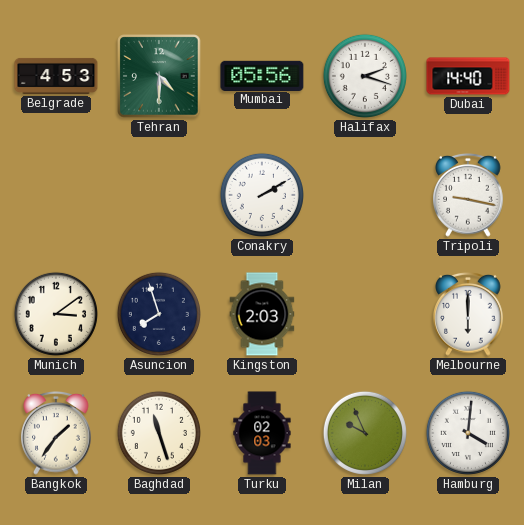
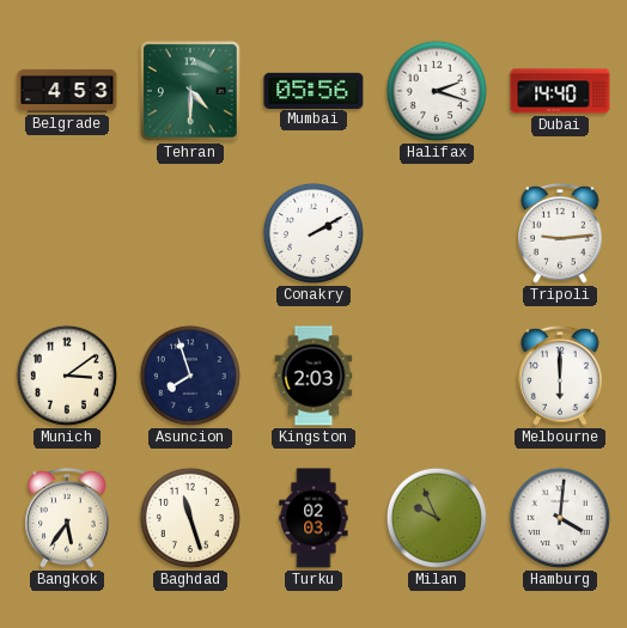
Tripoli: 9:17 -> 9:14 (560, 233)
Bangkok: 1:36 -> 5:36 (67, 518)
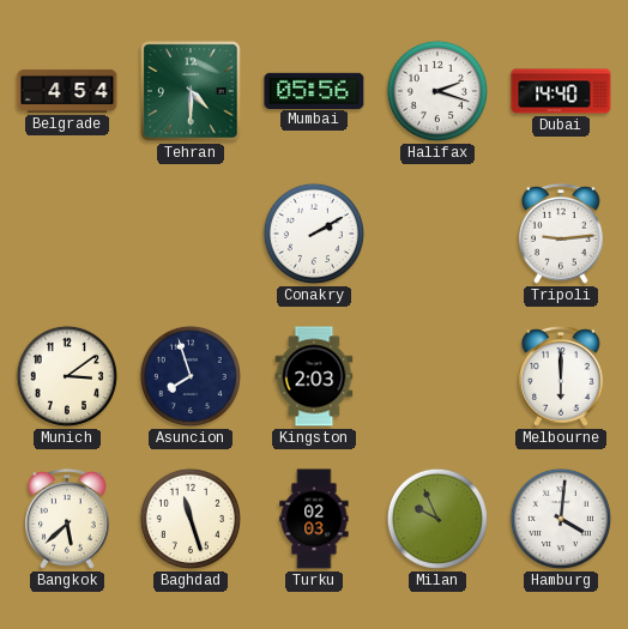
Belgrade: 4:53 -> 4:54 (67, 91)
Bangkok: 5:36 -> 5:38 (67, 519)
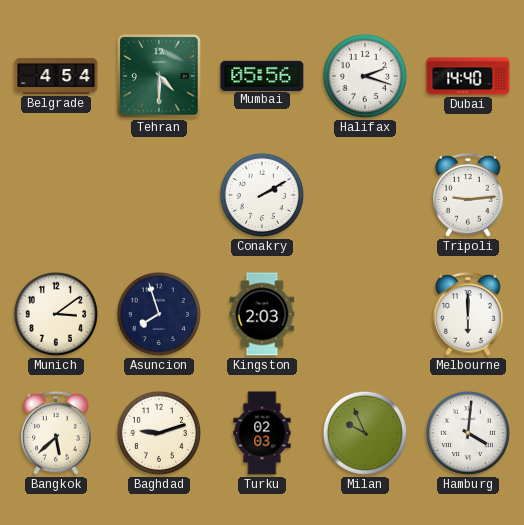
Baghdad: 11:27 -> 9:12 (159, 433)
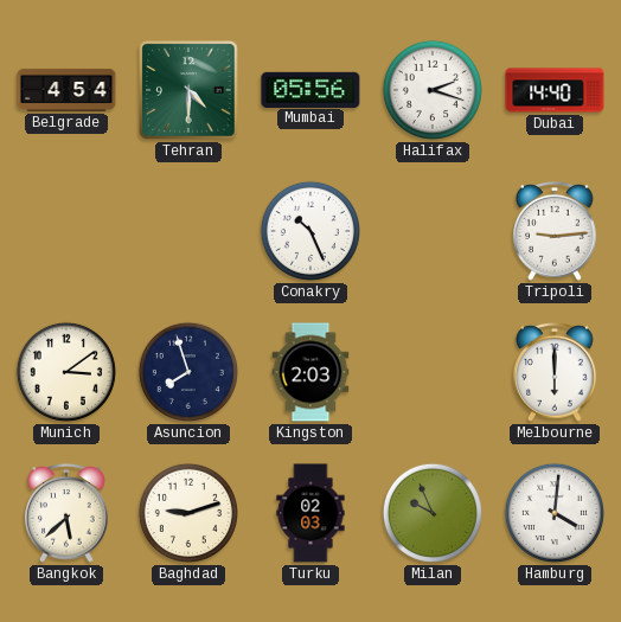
Conakry: 2:10 -> 10:26 (310, 231)
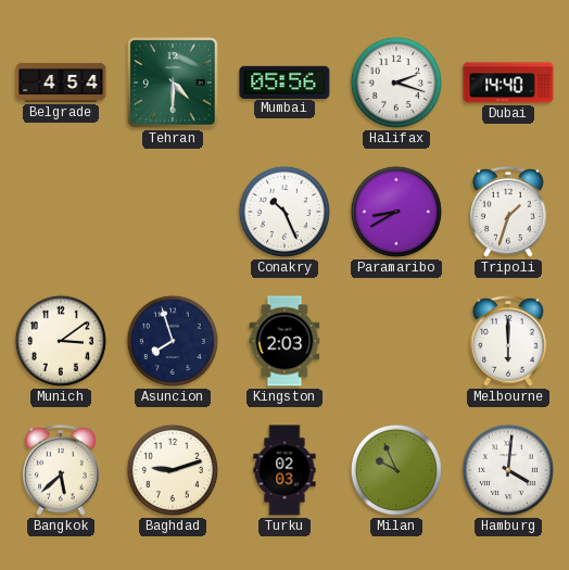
Paramaribo: none -> 8:40 (396, 212)
Tripoli: 9:14 -> 1:33 (508, 212)
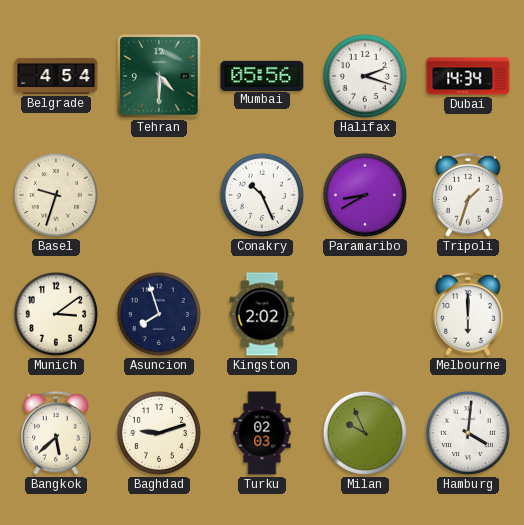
Dubai: 14:40 -> 14:34 (468, 76)
Basel: none -> 9:33 (56, 195)
Kingston: 2:03 -> 2:02 (262, 314)
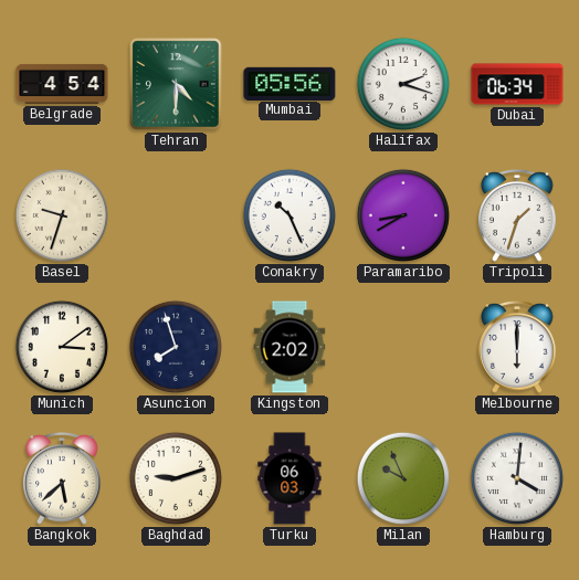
Dubai: 14:34 -> 06:34 (517, 84)
Turku: 02:03 -> 06:03 (289, 478)
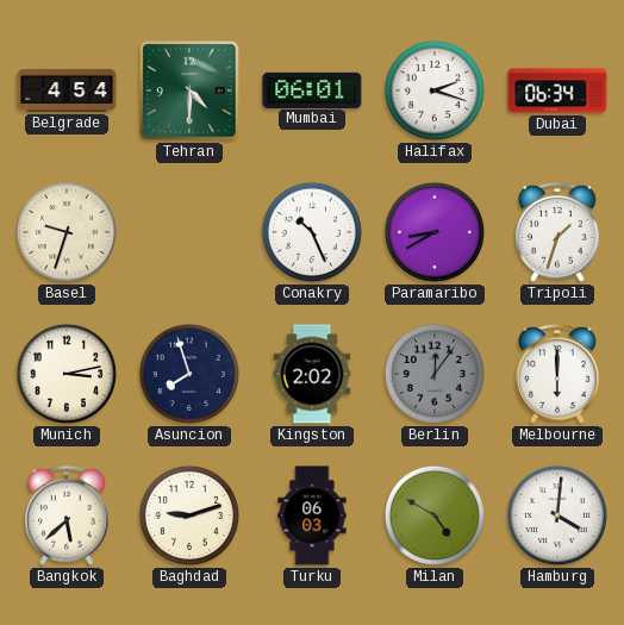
Mumbai: 05:56 -> 06:01 (312, 89)
Munich: 3:09 -> 3:13 (67, 374)
Berlin: none -> 12:06 (435, 374)
Milan: 9:56 -> 4:50 (435, 515)
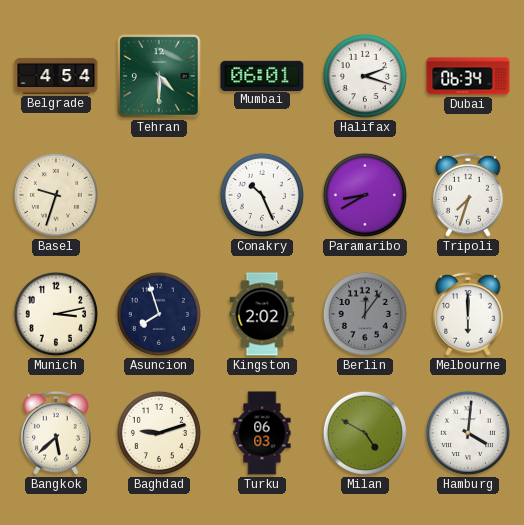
Tripoli: 1:33 -> 7:33 (468, 195)
